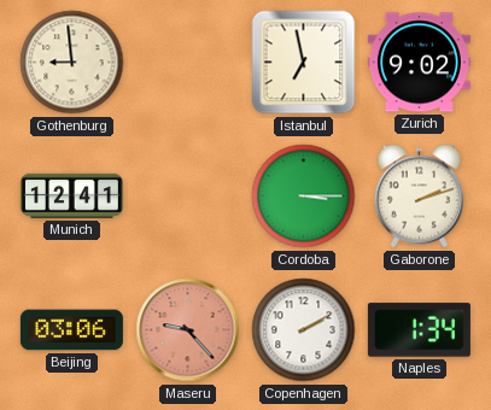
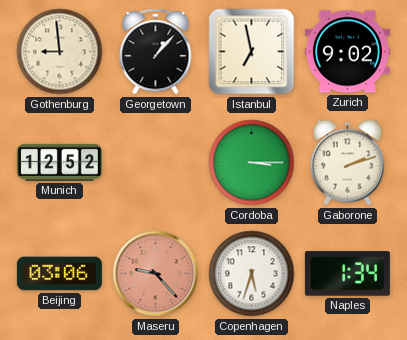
Georgetown: none -> 1:07 (156, 52)
Munich: 12:41 -> 12:52 (59, 162)
Copenhagen: 2:10 -> 5:33 (252, 274)
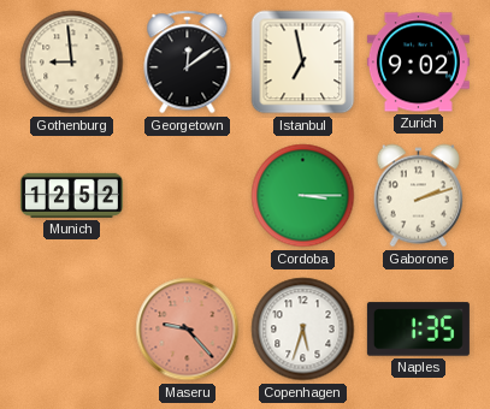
Georgetown: 1:07 -> 12:09 (188, 63)
Beijing: 03:06 -> none (59, 274)
Naples: 1:34 -> 1:35 (418, 330)
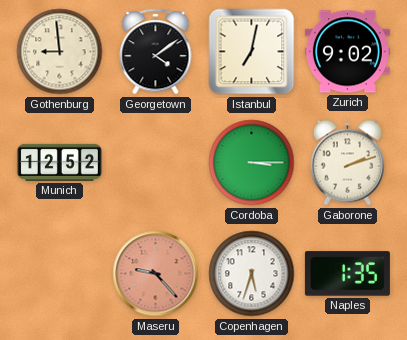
Georgetown: 12:09 -> 4:09 (156, 52)
Istanbul: 6:58 -> 7:02 (252, 52)
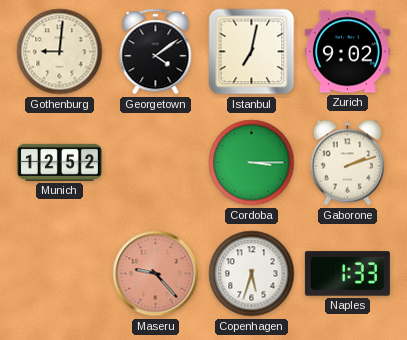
Gothenburg: 8:59 -> 9:01 (60, 52)
Naples: 1:35 -> 1:33 (347, 274)
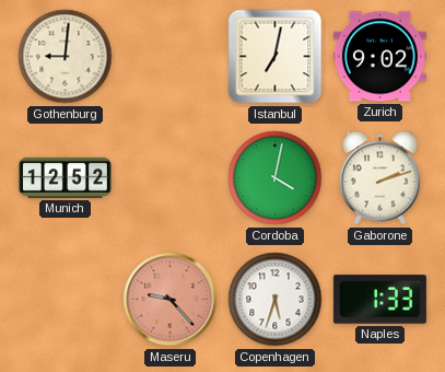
Georgetown: 4:09 -> none (156, 52)
Cordoba: 3:15 -> 4:02 (276, 178)
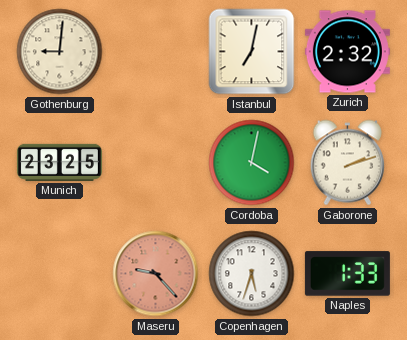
Zurich: 9:02 -> 2:32 (347, 52)
Munich: 12:52 -> 23:25 (59, 162)
